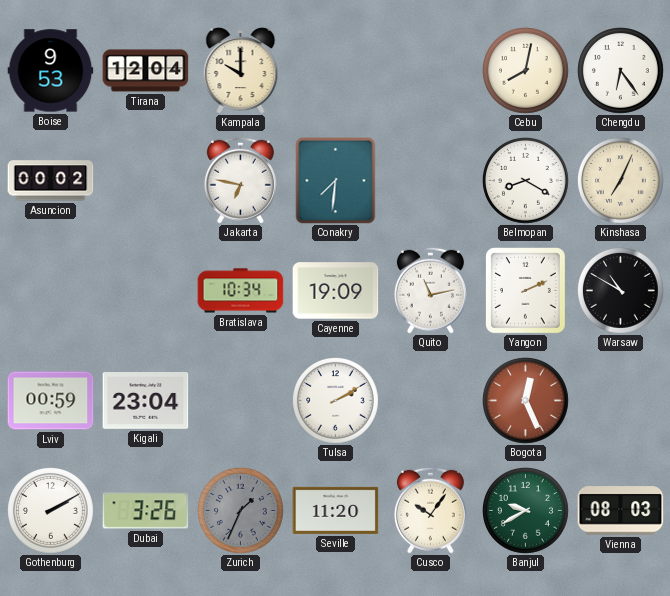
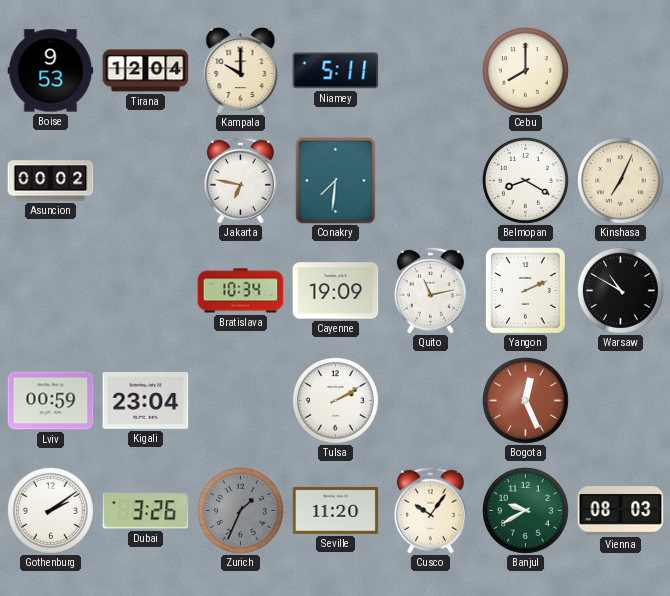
Niamey: none -> 5:11 (336, 71)
Cebu: 8:02 -> 8:00 (526, 71)
Chengdu: 6:24 -> none (621, 71)
Gothenburg: 2:10 -> 2:09 (51, 511)
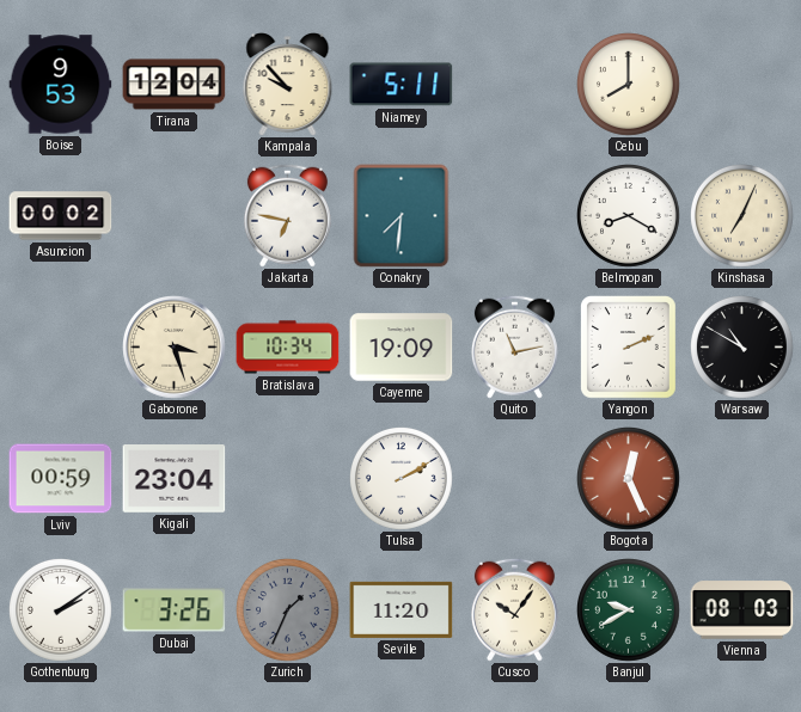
Kampala: 10:00 -> 9:53 (288, 85)
Gaborone: none -> 3:27 (175, 348)
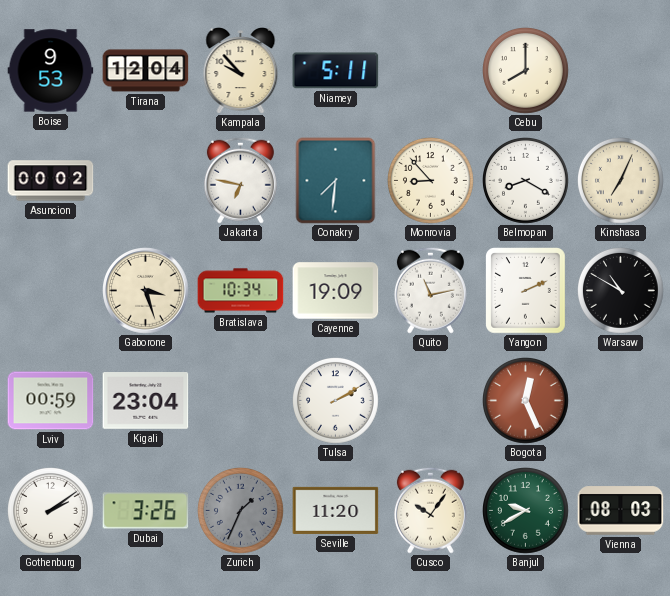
Monrovia: none -> 8:53 (431, 181)
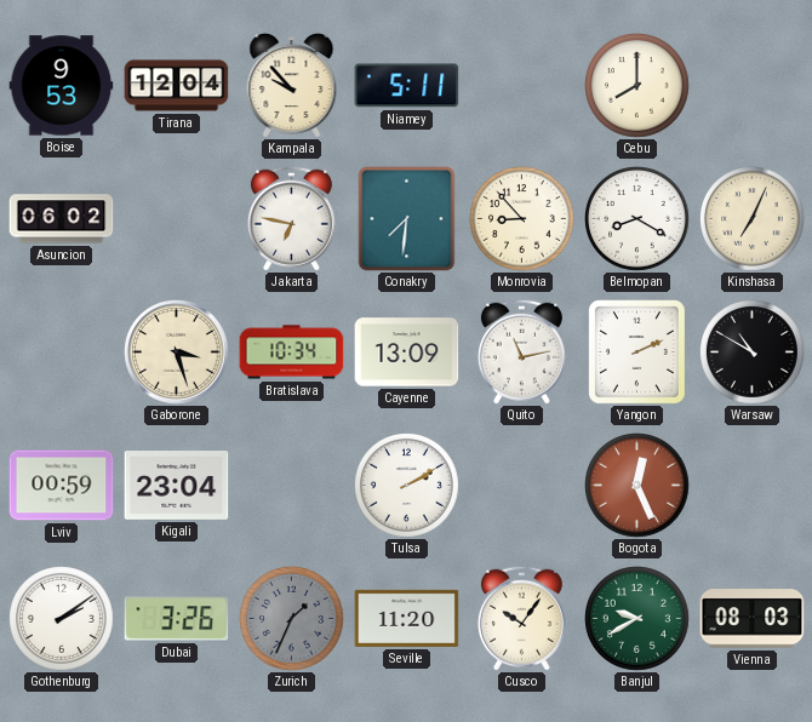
Asuncion: 00:02 -> 06:02 (62, 219)
Cayenne: 19:09 -> 13:09 (407, 353)
